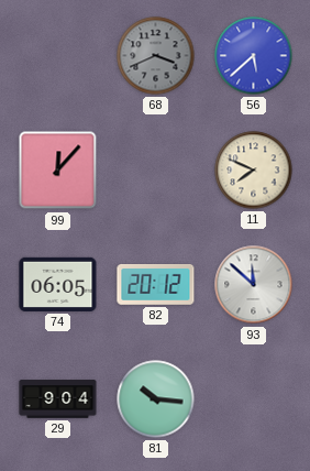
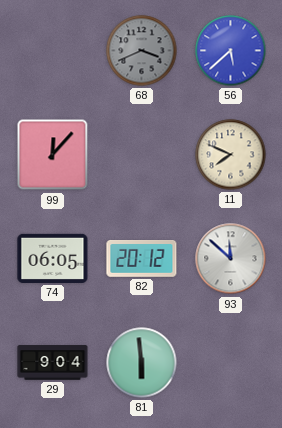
81: 10:16 -> 5:59 (142, 363)
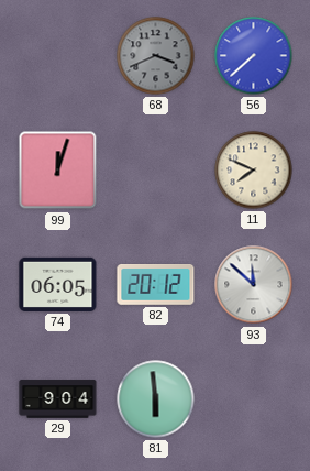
56: 5:38 -> 7:38 (254, 56)
99: 12:07 -> 12:03 (58, 171)
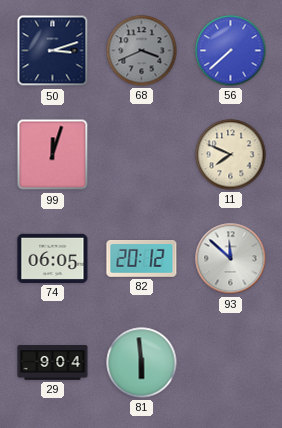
50: none -> 3:12 (53, 51)
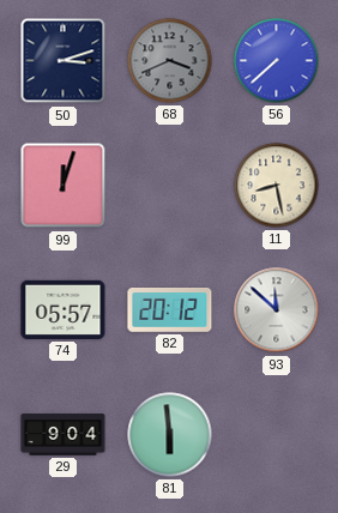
11: 7:49 -> 8:28 (277, 186)
74: 06:05 -> 05:57 (64, 309)
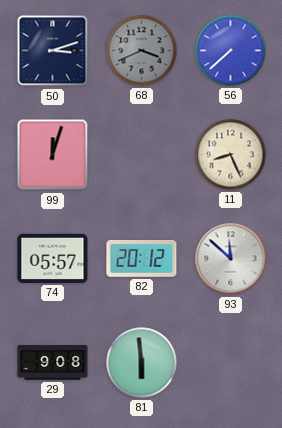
11: 8:28 -> 8:26 (231, 155)
29: 9:04 -> 9:08 (53, 363)
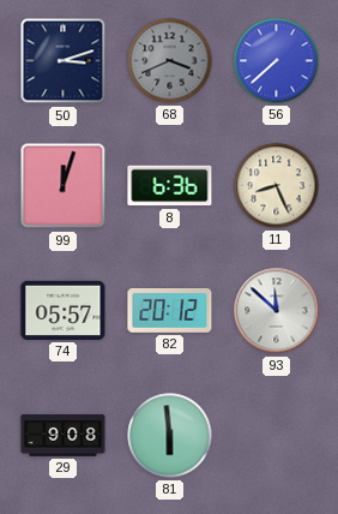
8: none -> 6:36 (170, 186)
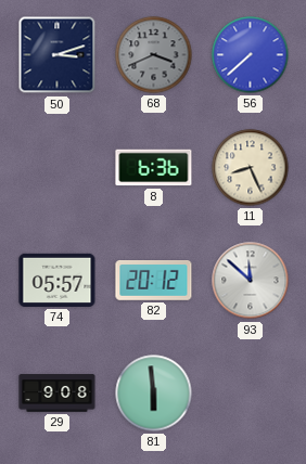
99: 12:03 -> none (64, 186)
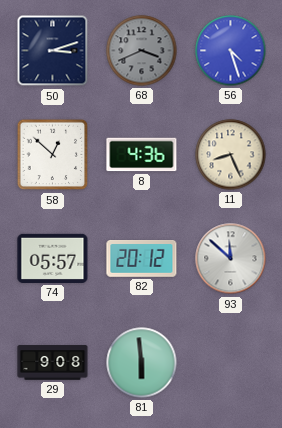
56: 7:38 -> 4:27 (231, 51)
58: none -> 12:52 (53, 155)
8: 6:36 -> 4:36 (142, 155)
